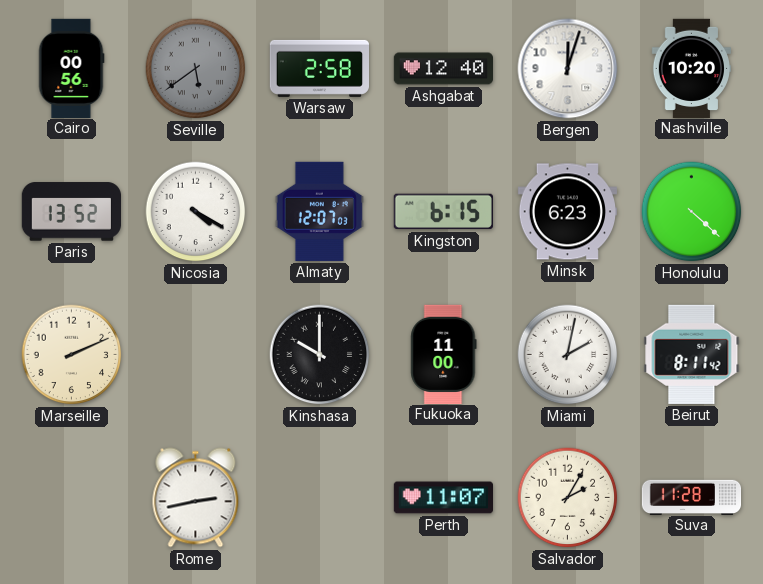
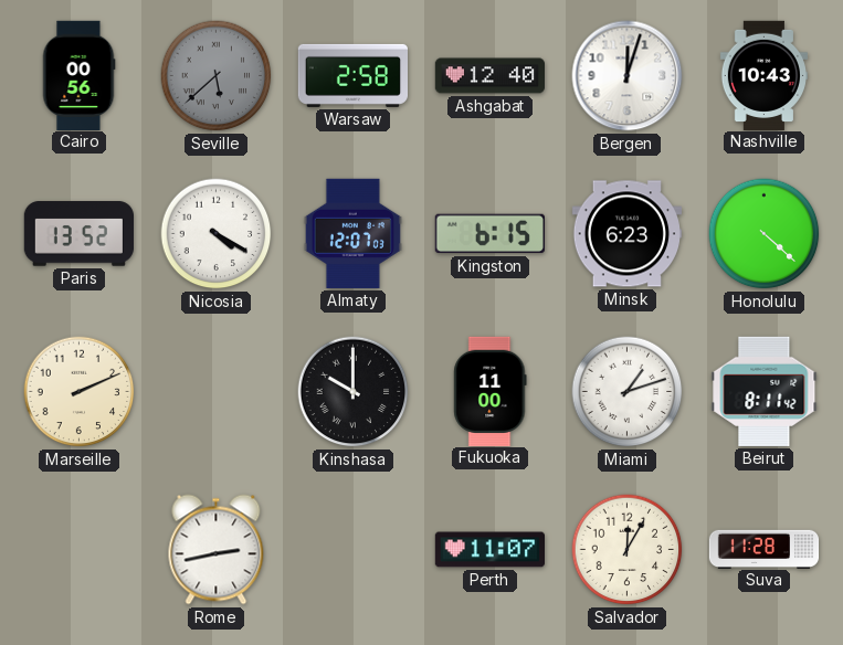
Seville: 5:39 -> 5:38 (217, 76)
Nashville: 10:20 -> 10:43 (763, 75)
Miami: 2:02 -> 1:12 (628, 392)
Salvador: 2:05 -> 12:05 (628, 550)
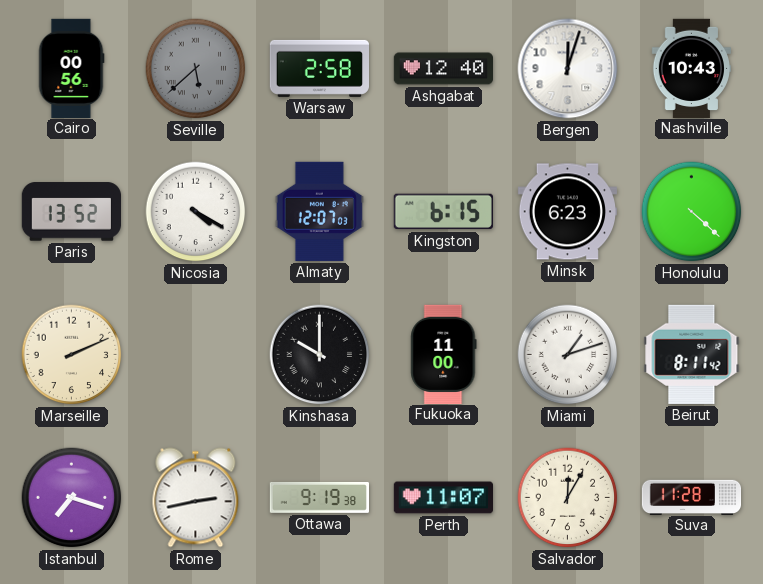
Istanbul: none -> 7:18 (72, 498)
Ottawa: none -> 9:19 (319, 497)
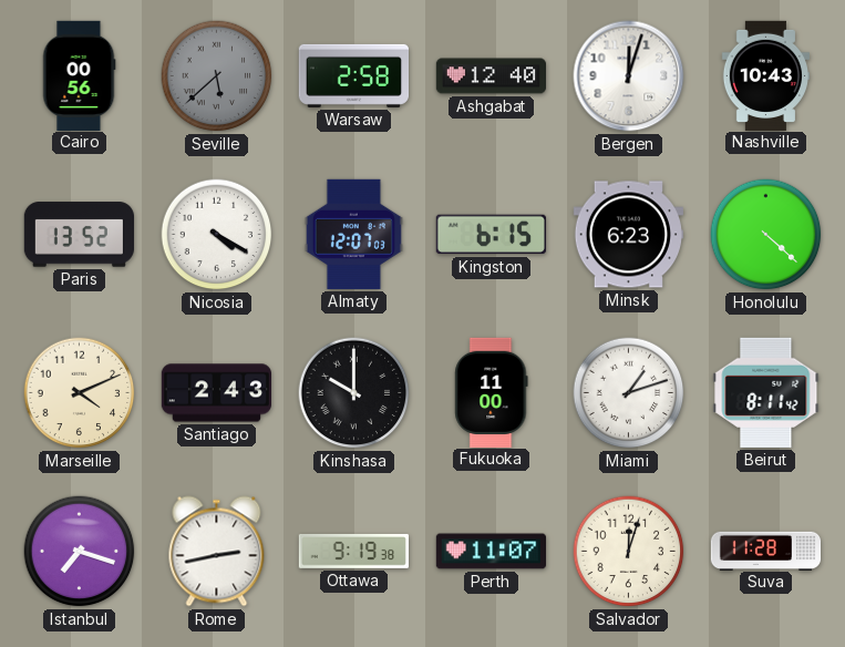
Marseille: 2:11 -> 4:11 (80, 393)
Santiago: none -> 2:43 (216, 393)
Salvador: 12:05 -> 12:03 (629, 552)
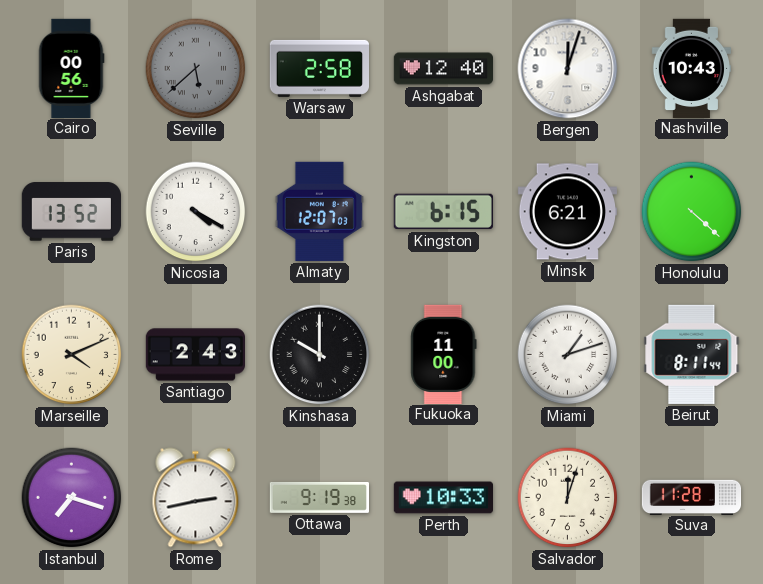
Minsk: 6:23 -> 6:21 (567, 212)
Beirut: 8:11:42 -> 8:11:44 (692, 354)
Perth: 11:07 -> 10:33 (443, 498)
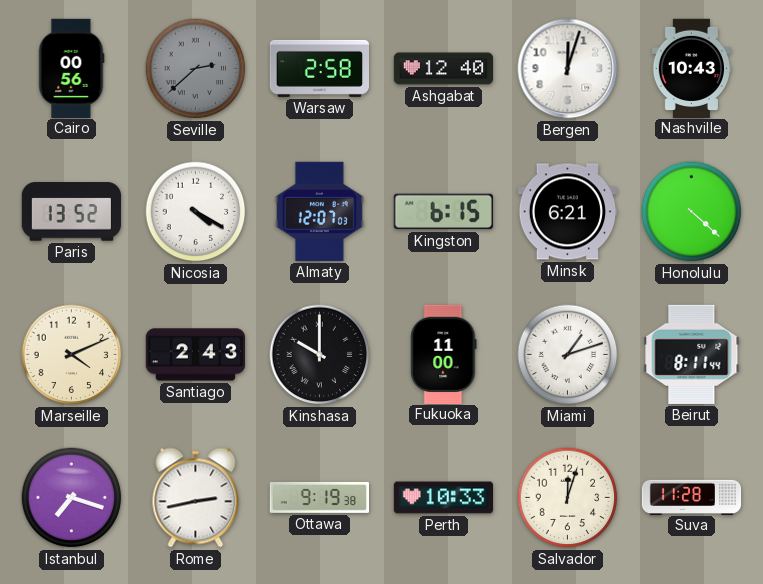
Seville: 5:38 -> 2:38 (196, 69)
